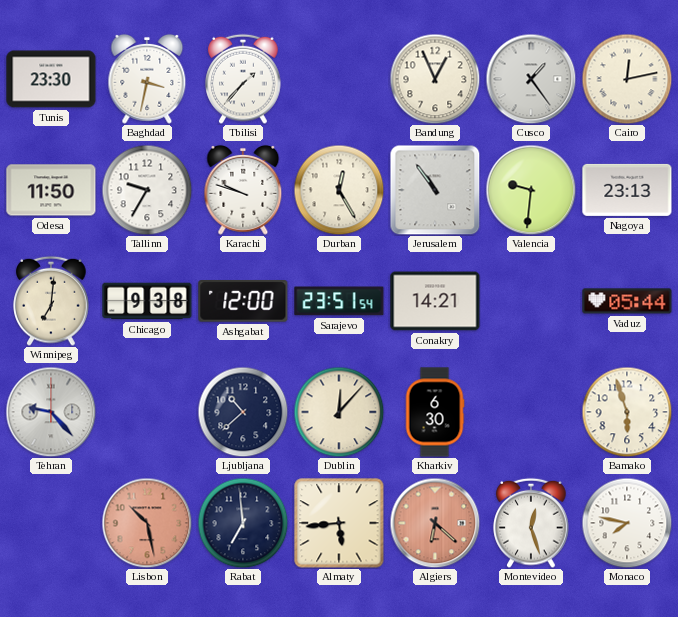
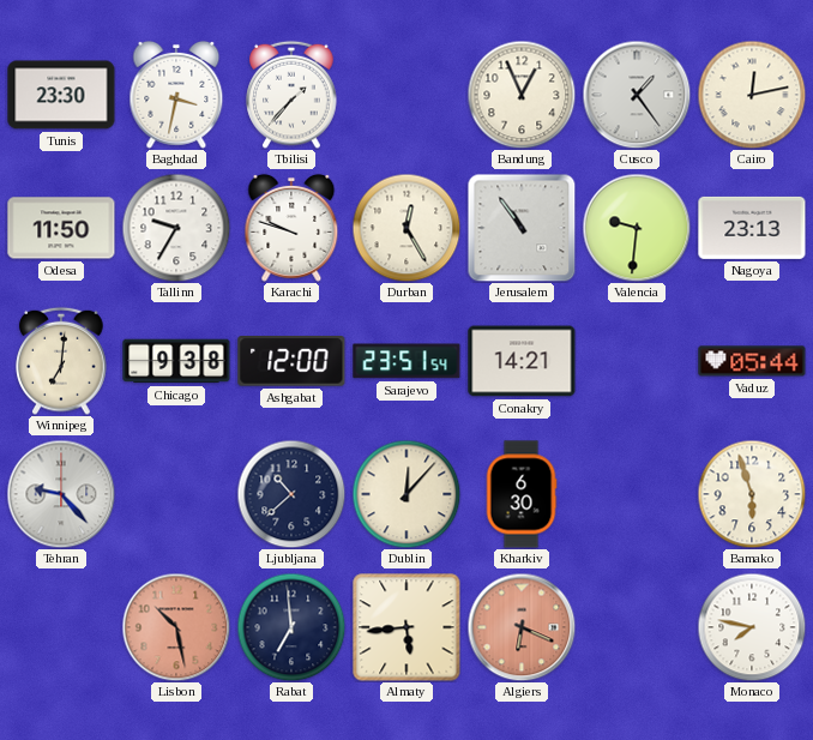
Algiers: 6:22 -> 6:19 (522, 627)
Montevideo: 12:27 -> none (531, 523)
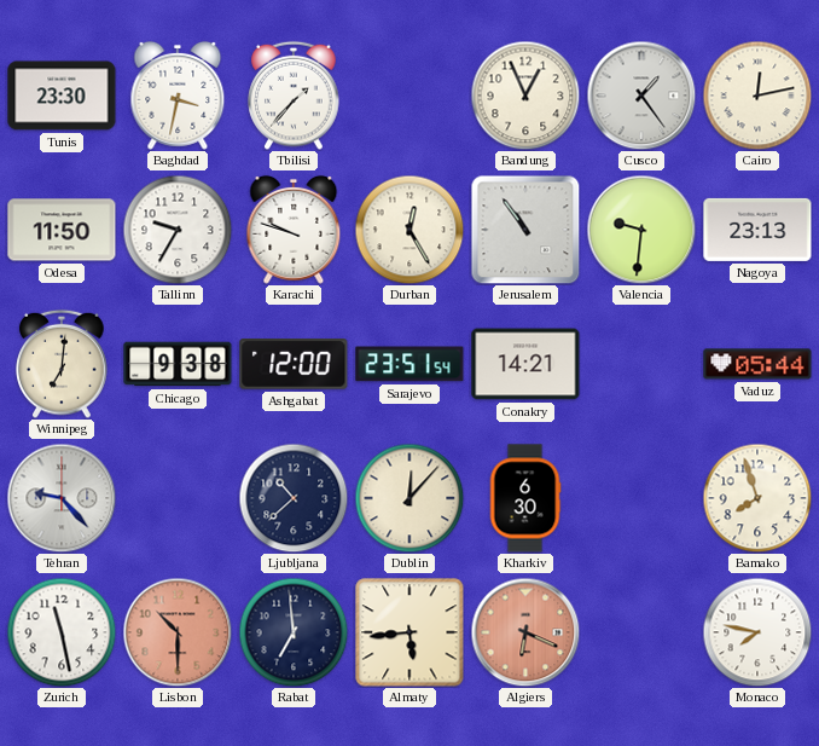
Bamako: 5:57 -> 7:57 (757, 498)
Zurich: none -> 11:28 (62, 632)
Lisbon: 10:28 -> 10:30 (178, 632)
